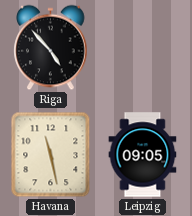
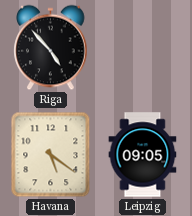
Havana: 11:28 -> 5:21 (51, 155)
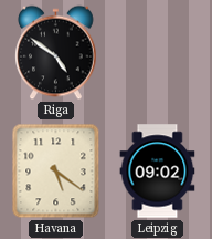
Riga: 4:53 -> 4:51 (56, 53)
Leipzig: 09:05 -> 09:02 (158, 172)
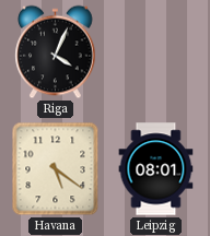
Riga: 4:51 -> 4:04 (56, 52)
Leipzig: 09:02 -> 08:01 (156, 169)
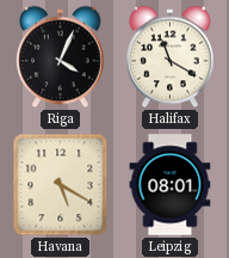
Halifax: none -> 11:20 (171, 57)
Havana: 5:21 -> 5:20 (61, 185)
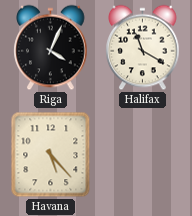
Havana: 5:20 -> 5:23 (51, 155)
Leipzig: 08:01 -> none (171, 185)
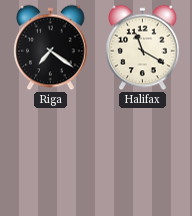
Riga: 4:04 -> 7:21 (51, 48)
Havana: 5:23 -> none (51, 155)
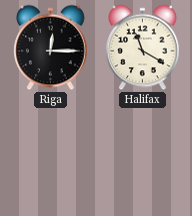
Riga: 7:21 -> 12:15 (51, 48)
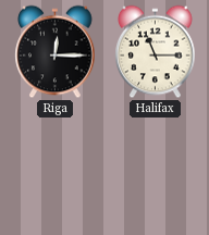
Halifax: 11:20 -> 11:15 (156, 52)
